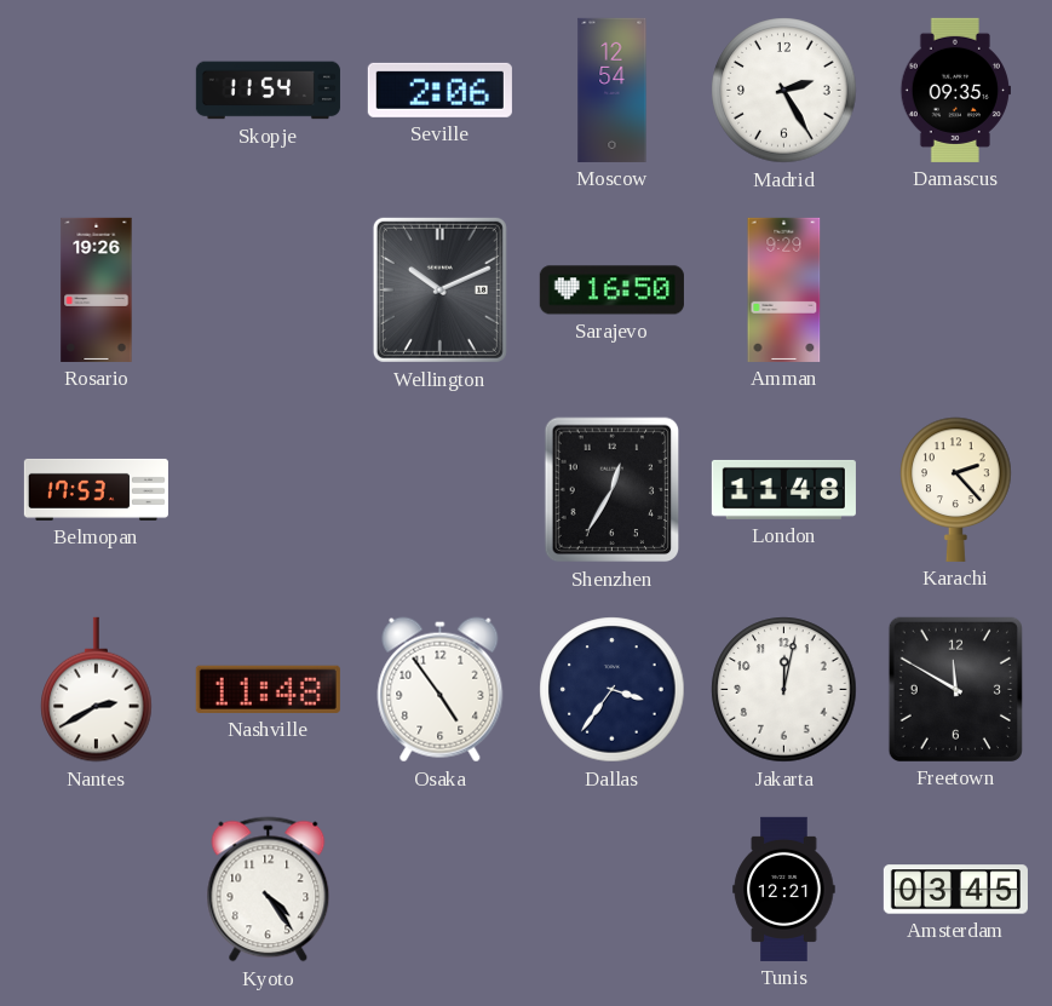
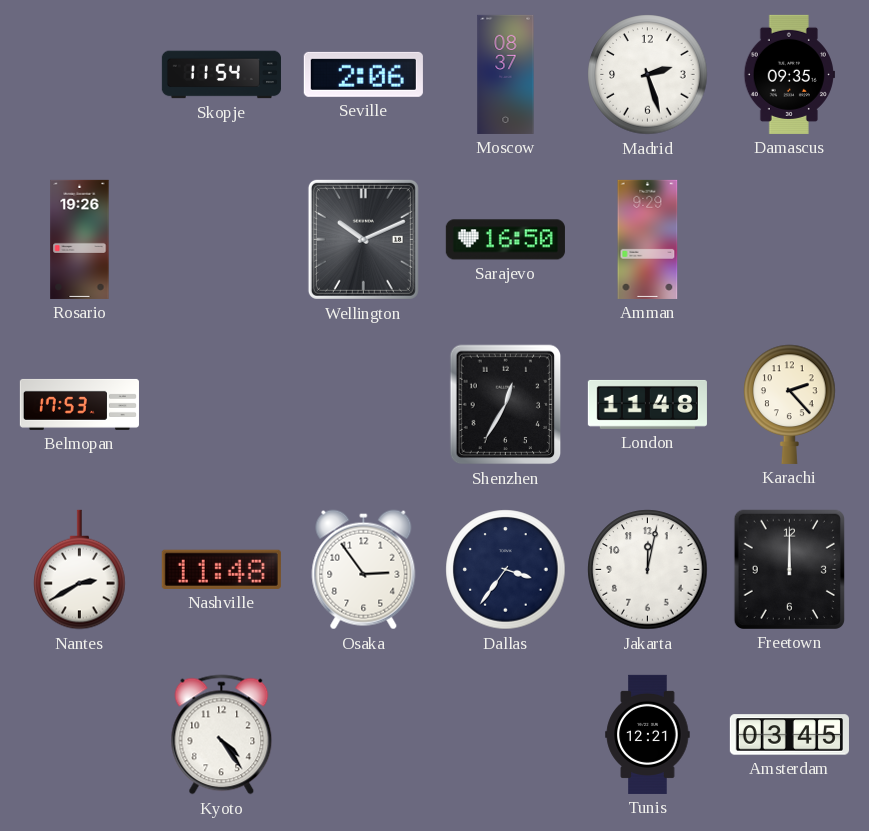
Moscow: 12:54 -> 08:37 (506, 74)
Madrid: 2:25 -> 2:27 (648, 75)
Osaka: 4:54 -> 2:54 (364, 570)
Freetown: 11:50 -> 12:00 (789, 569)
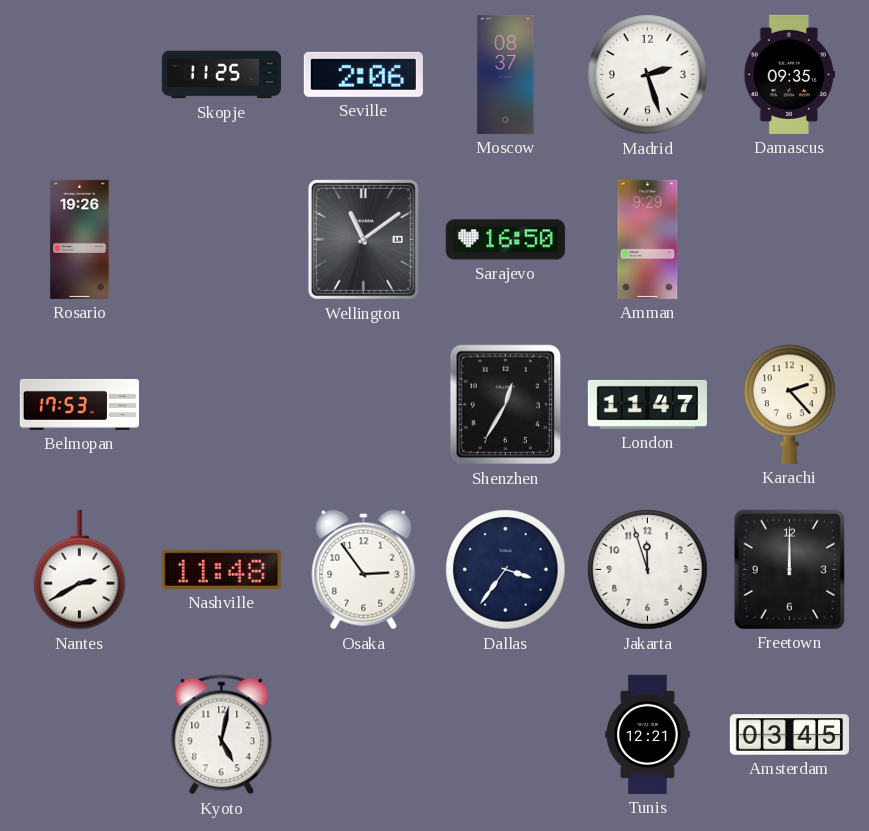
Skopje: 11:54 -> 11:25 (221, 75)
Wellington: 10:11 -> 11:09 (363, 239)
London: 11:48 -> 11:47 (647, 404)
Jakarta: 12:02 -> 11:57 (648, 570)
Kyoto: 4:24 -> 5:02 (222, 735)
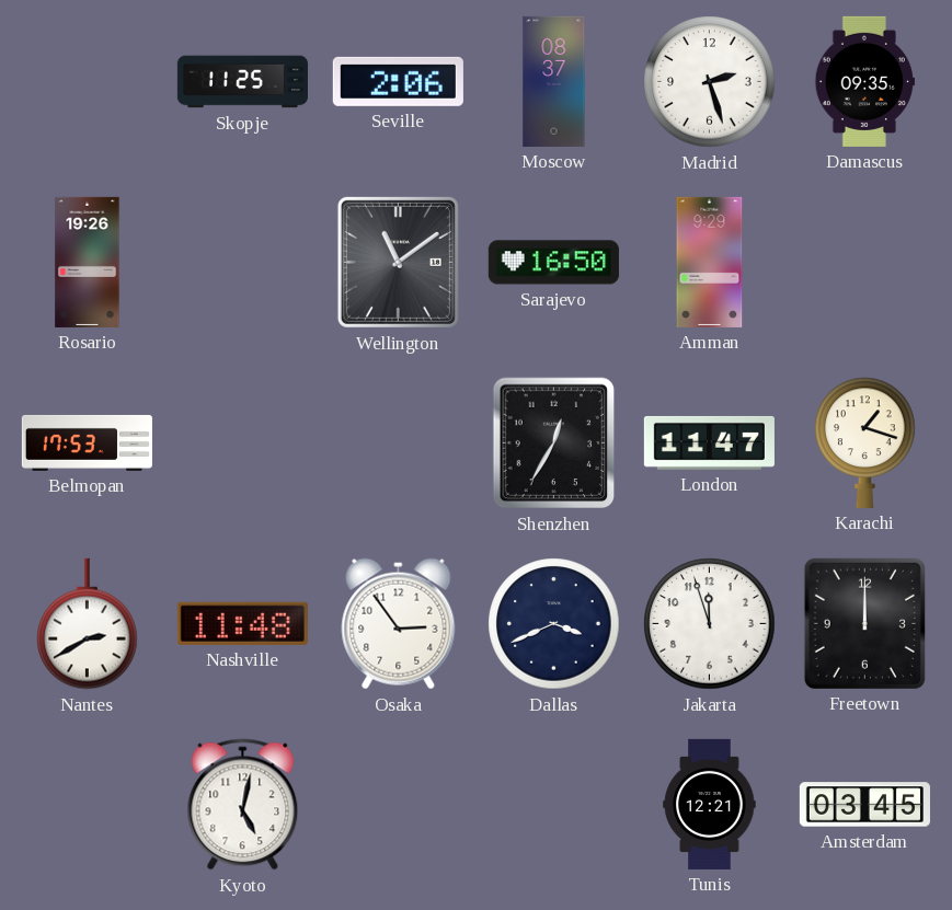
Karachi: 2:23 -> 1:18 (865, 442)
Dallas: 3:36 -> 3:41 (554, 624)
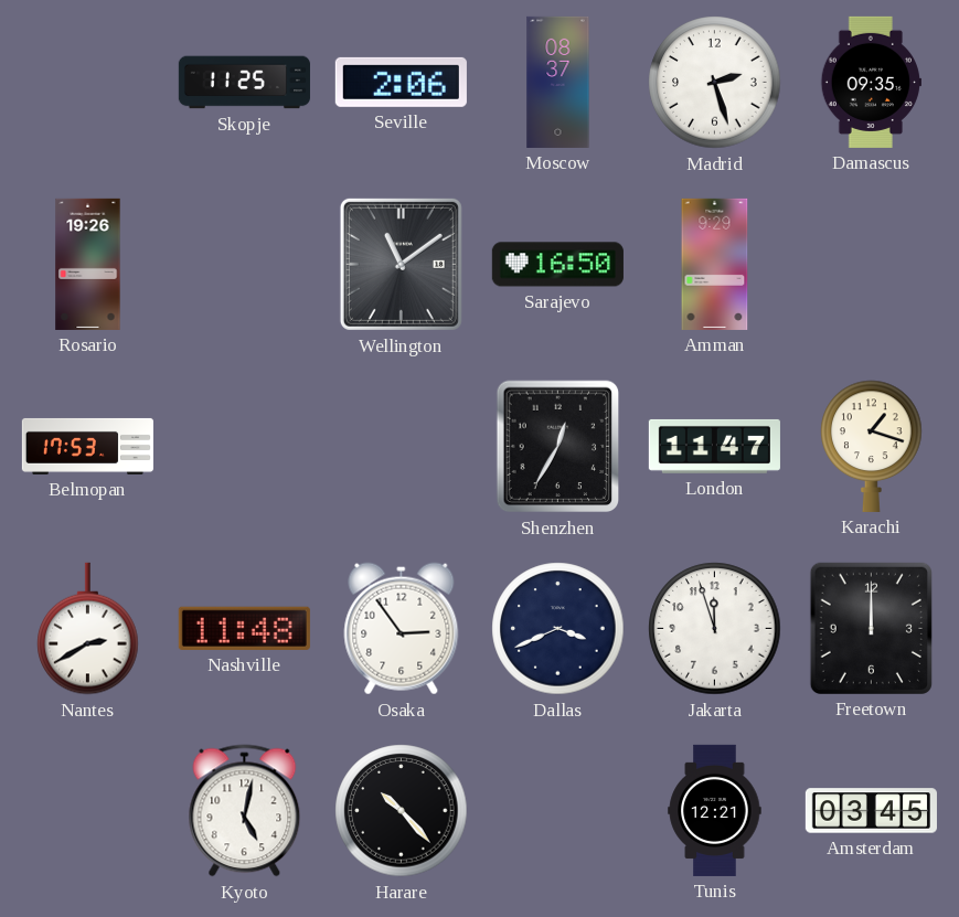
Harare: none -> 10:23 (402, 811)
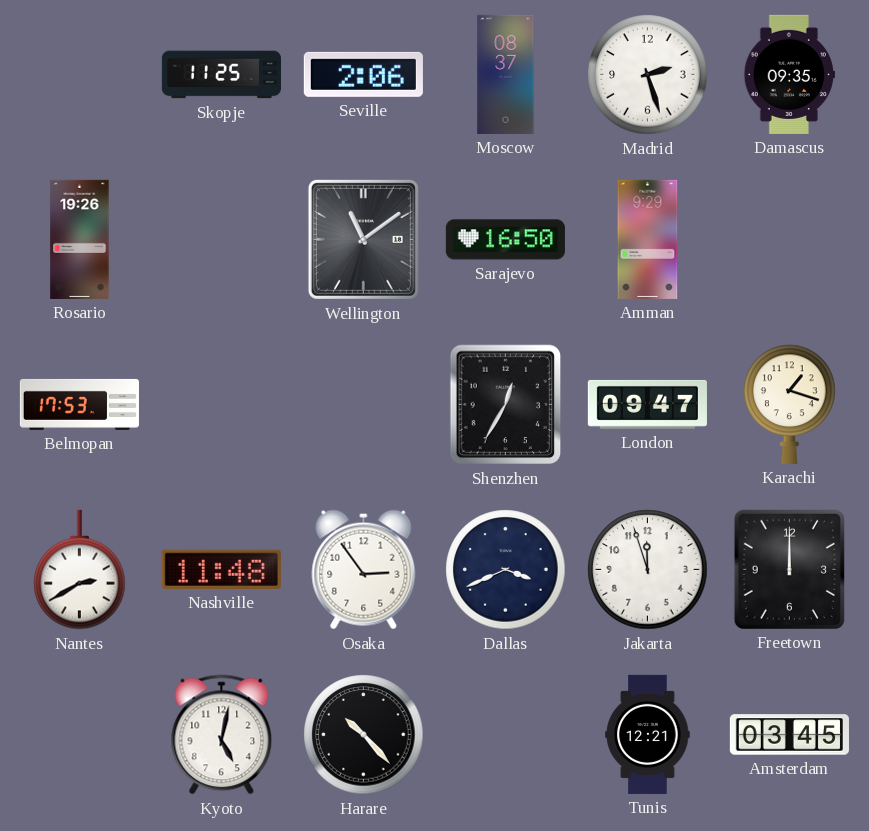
London: 11:47 -> 09:47 (647, 404)
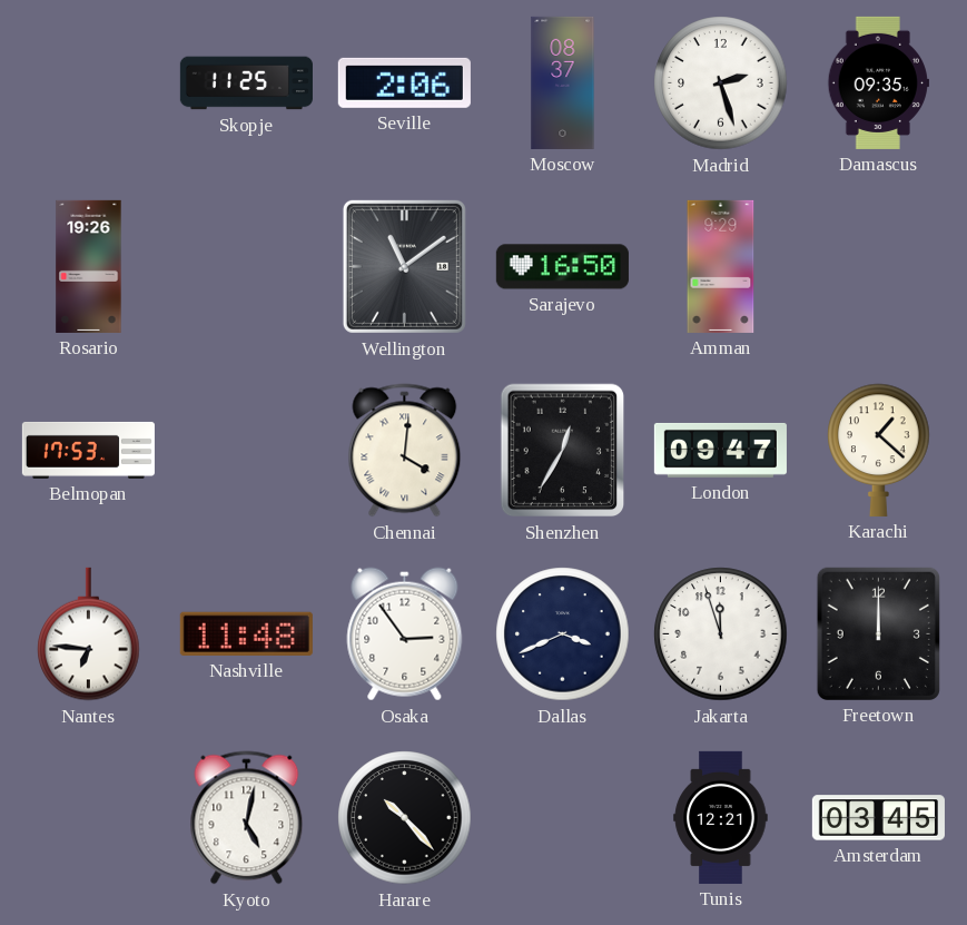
Chennai: none -> 4:01 (405, 451)
Karachi: 1:18 -> 1:22 (879, 450)
Nantes: 2:40 -> 6:46 (89, 634)
